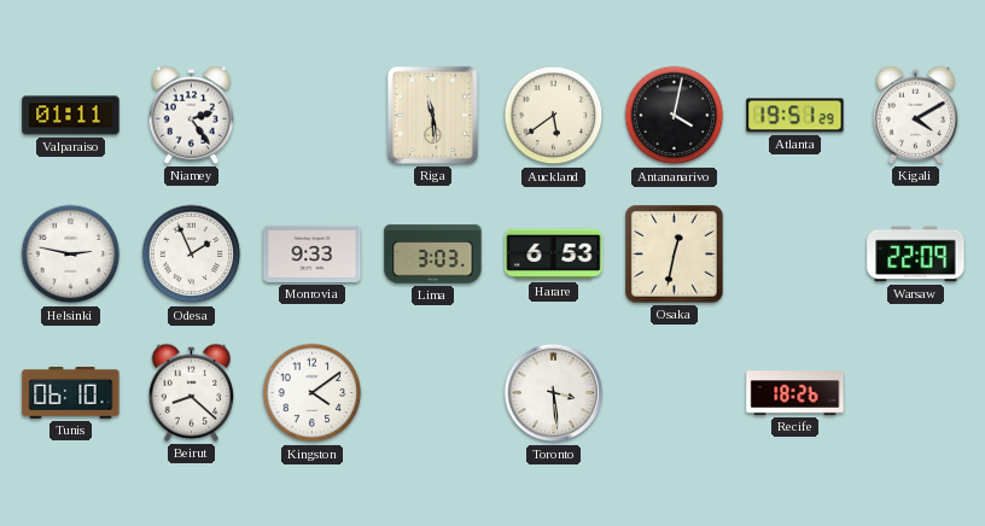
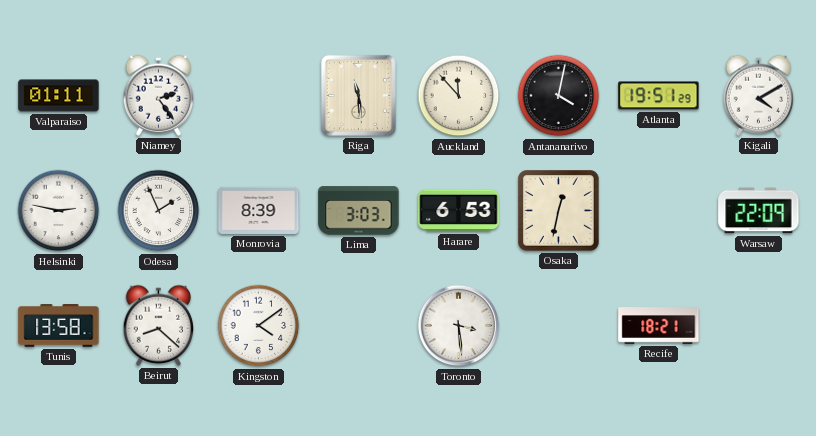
Auckland: 5:39 -> 11:53 (459, 96)
Monrovia: 9:33 -> 8:39 (259, 210)
Tunis: 06:10 -> 13:58 (59, 326)
Recife: 18:26 -> 18:21 (659, 326)
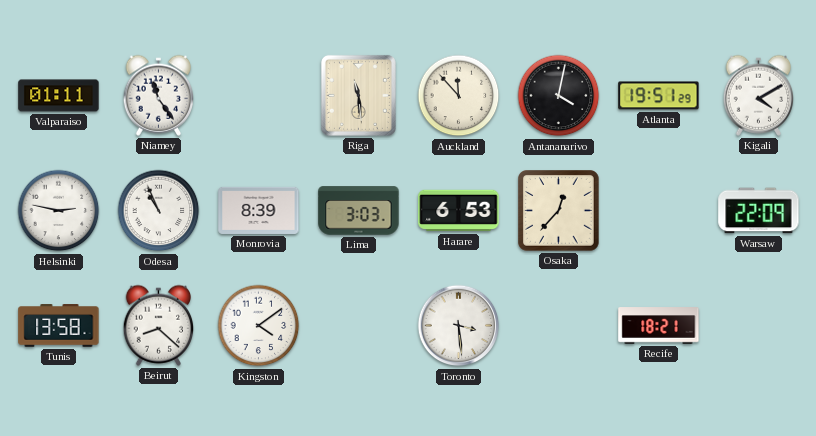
Niamey: 2:24 -> 11:24 (159, 95)
Odesa: 1:56 -> 10:56 (159, 211)
Osaka: 12:32 -> 12:37 (559, 211)
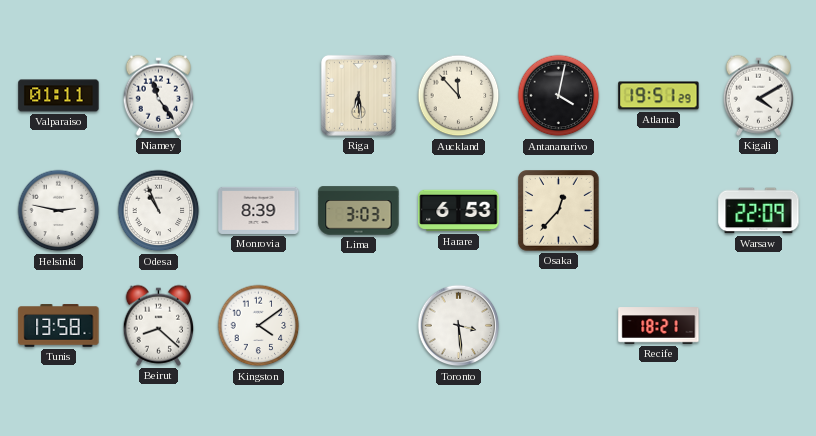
Riga: 11:29 -> 6:29 (358, 95)
